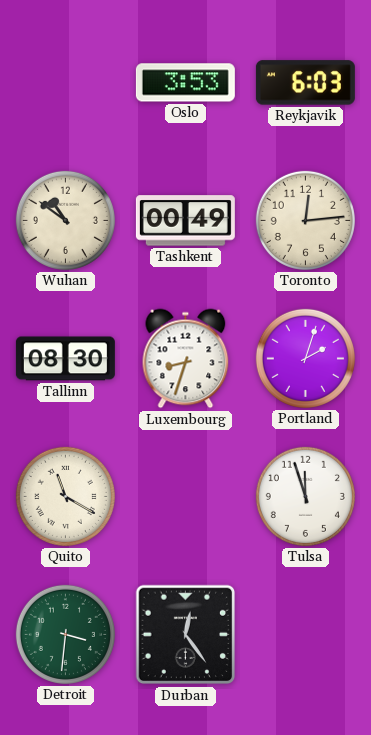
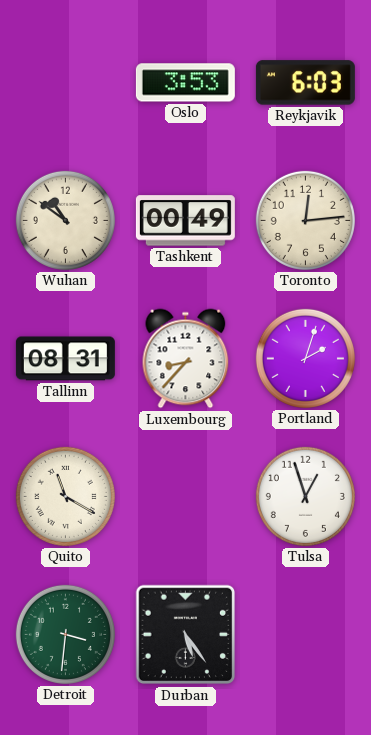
Tallinn: 08:30 -> 08:31 (65, 359)
Luxembourg: 8:33 -> 8:37 (186, 359)
Tulsa: 11:57 -> 12:57 (305, 496)
Durban: 12:24 -> 5:24 (186, 635)
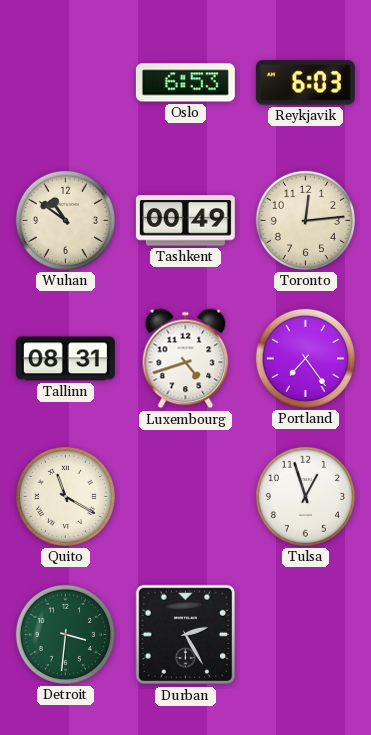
Oslo: 3:53 -> 6:53 (185, 83)
Luxembourg: 8:37 -> 4:42 (186, 359)
Portland: 2:03 -> 7:24 (305, 358)
Durban: 5:24 -> 2:25 (186, 635)
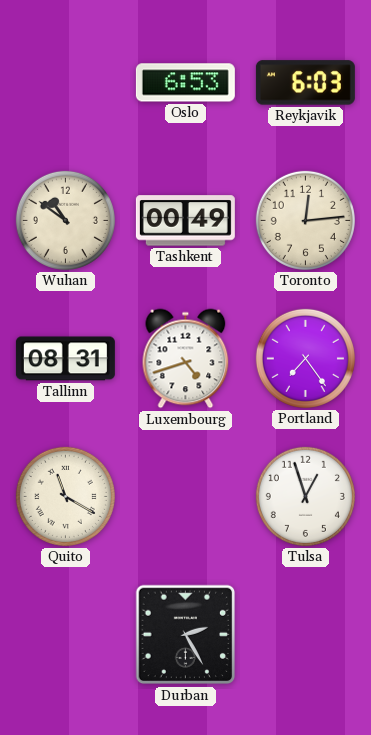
Detroit: 3:31 -> none (65, 634)
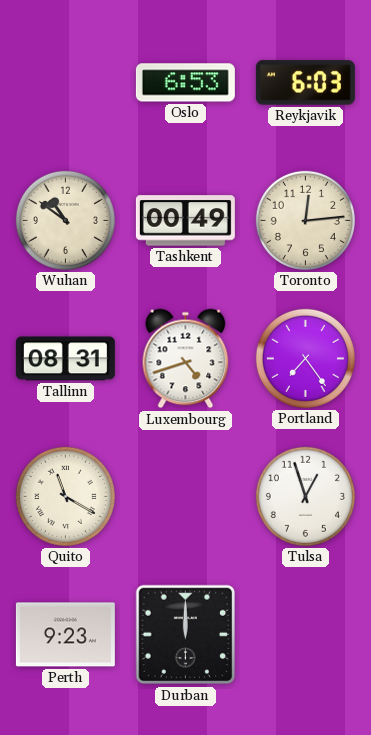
Perth: none -> 9:23 (65, 635)
Durban: 2:25 -> 12:00 (186, 635)
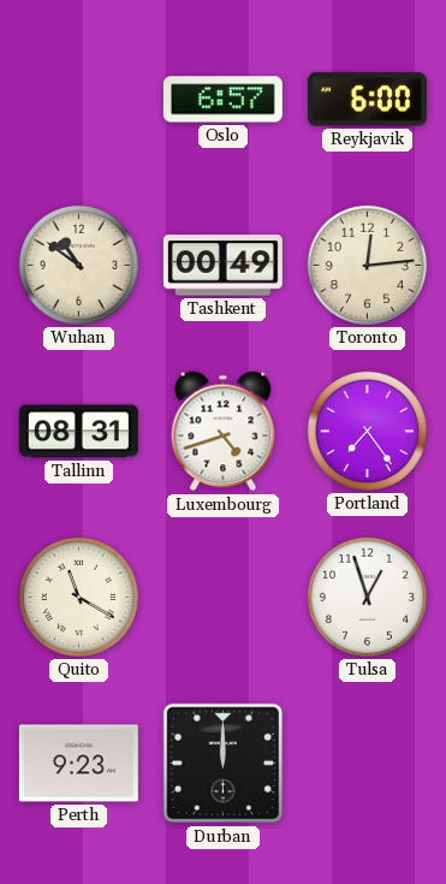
Oslo: 6:53 -> 6:57 (222, 100)
Reykjavik: 6:03 -> 6:00 (367, 100)
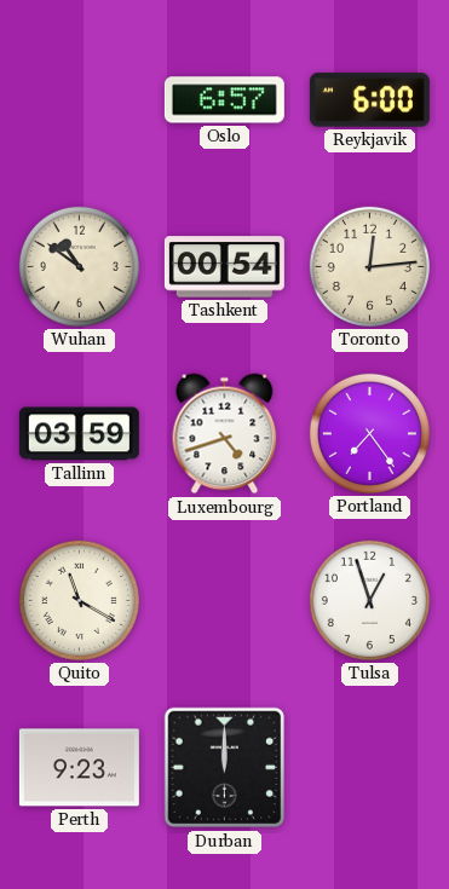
Tashkent: 00:49 -> 00:54 (224, 267)
Tallinn: 08:31 -> 03:59 (79, 434)
